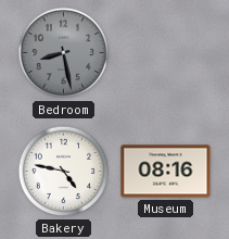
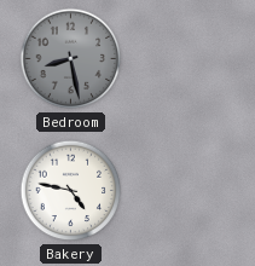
Museum: 08:16 -> none (166, 172)
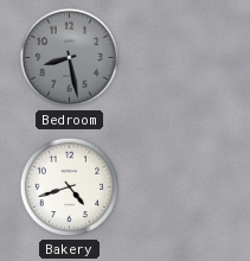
Bakery: 4:47 -> 4:42 (70, 187)
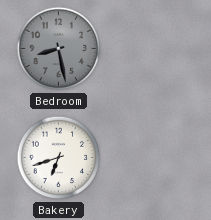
Bakery: 4:42 -> 6:42 (59, 158)
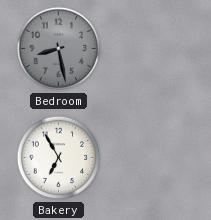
Bakery: 6:42 -> 6:55 (59, 158)
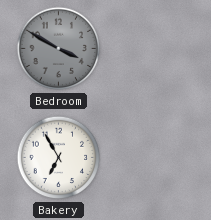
Bedroom: 8:28 -> 3:50 (59, 49)
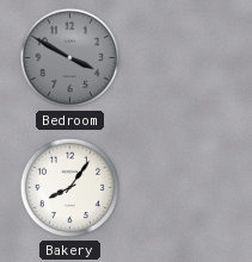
Bakery: 6:55 -> 8:06 (70, 188)
